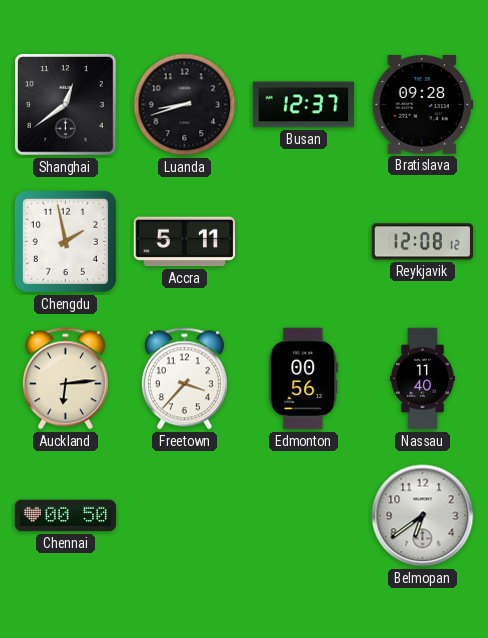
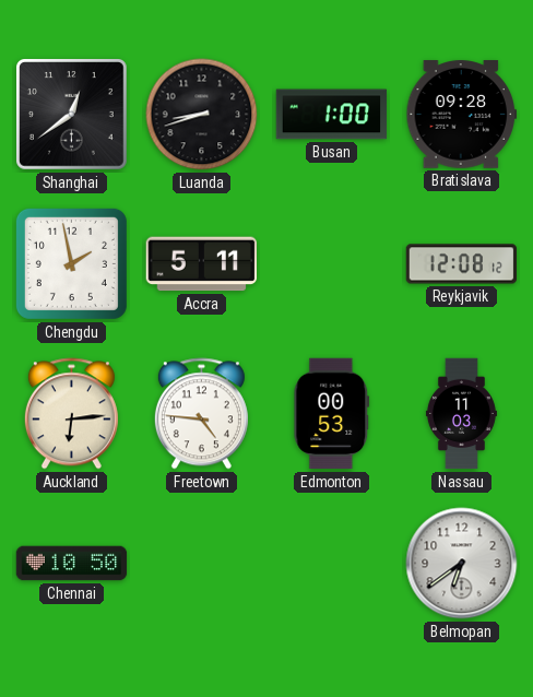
Busan: 12:37 -> 1:00 (332, 115)
Freetown: 3:37 -> 4:46 (201, 414)
Edmonton: 00:56 -> 00:53 (332, 414)
Nassau: 11:40 -> 11:03 (461, 414)
Chennai: 00:50 -> 10:50 (72, 564)
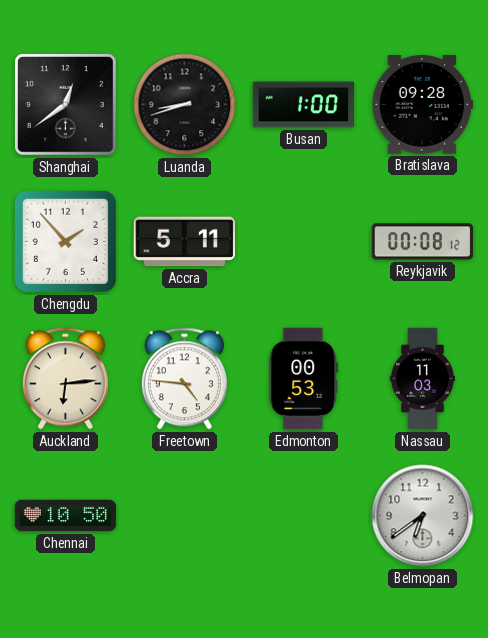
Chengdu: 1:58 -> 1:53 (65, 241)
Reykjavik: 12:08 -> 00:08 (423, 242)
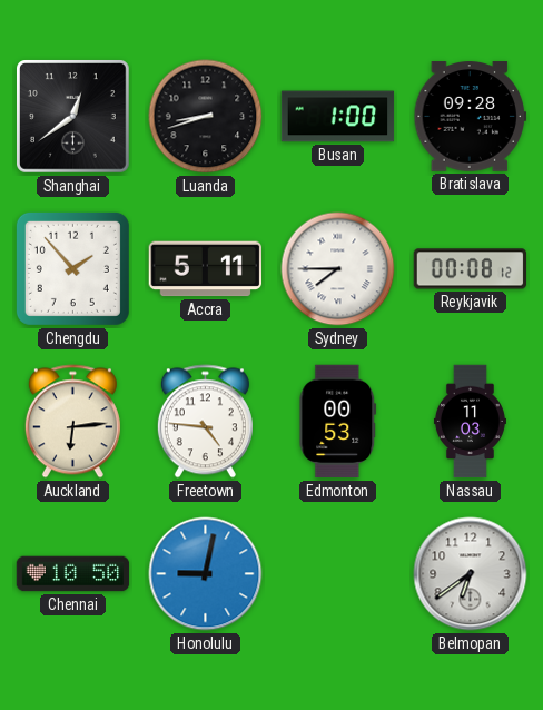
Sydney: none -> 7:45 (338, 269)
Honolulu: none -> 9:02 (206, 574)
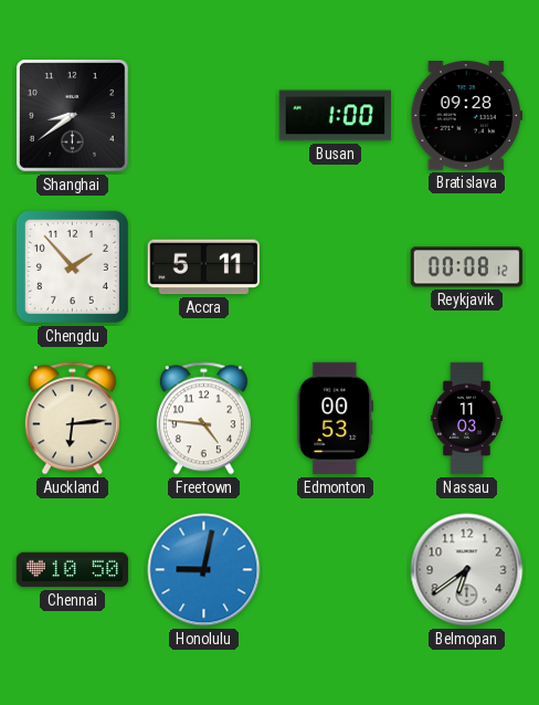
Shanghai: 12:39 -> 8:39 (73, 116)
Luanda: 8:42 -> none (206, 117)
Sydney: 7:45 -> none (338, 269)
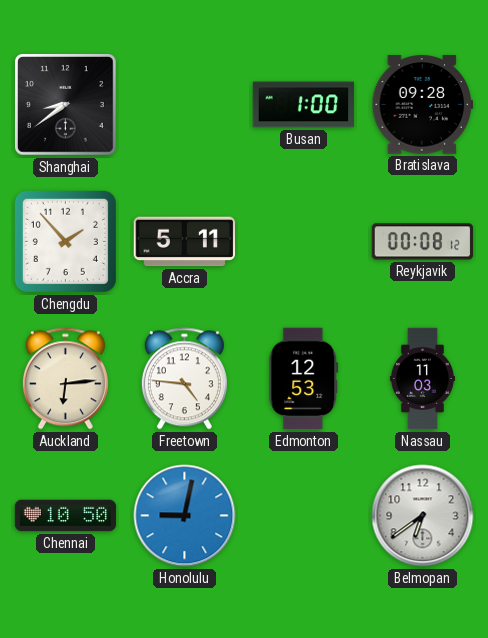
Edmonton: 00:53 -> 12:53 (304, 379)
